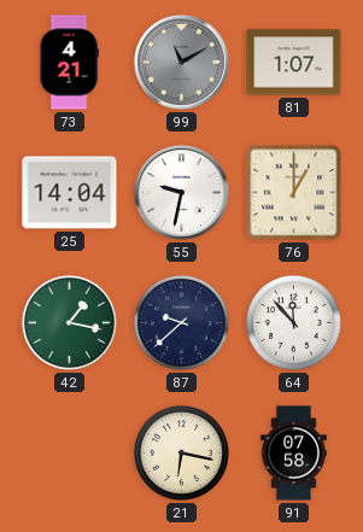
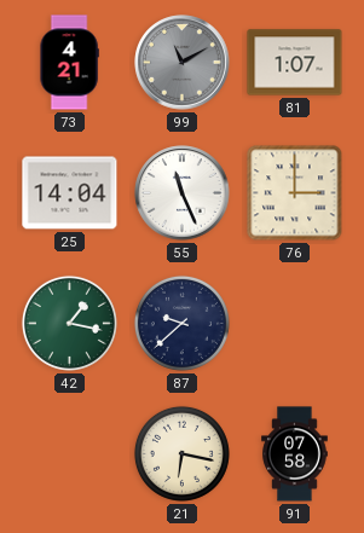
55: 9:32 -> 11:26 (183, 193)
76: 1:00 -> 3:00 (295, 193)
64: 11:53 -> none (293, 322)
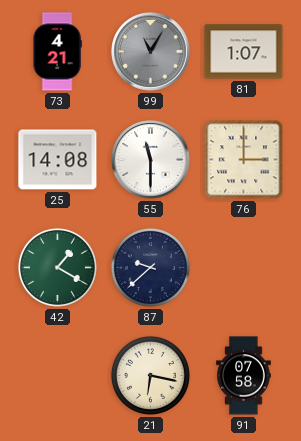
99: 11:10 -> 11:05 (151, 52)
25: 14:04 -> 14:08 (58, 160)
55: 11:26 -> 11:30 (151, 160)
42: 1:17 -> 1:20 (57, 267)
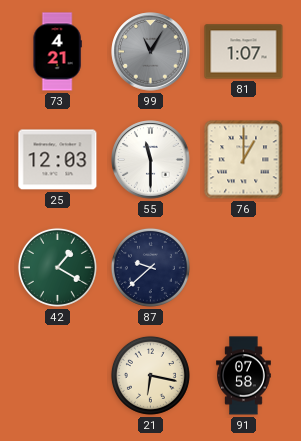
25: 14:08 -> 12:03 (58, 160)
76: 3:00 -> 1:00 (244, 160)
